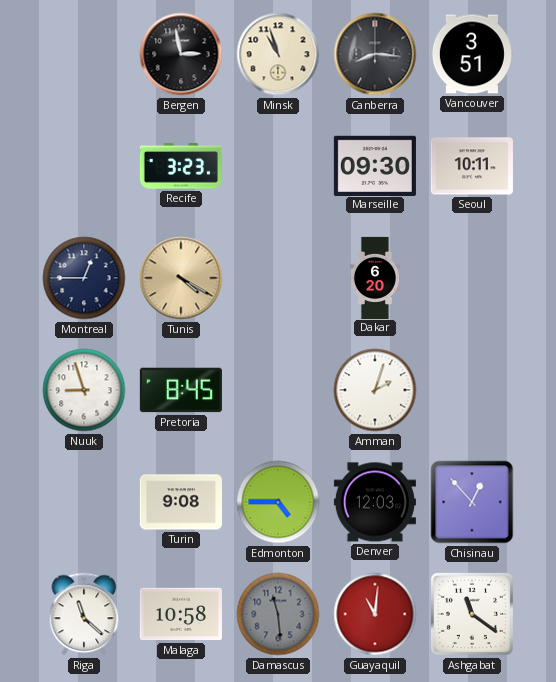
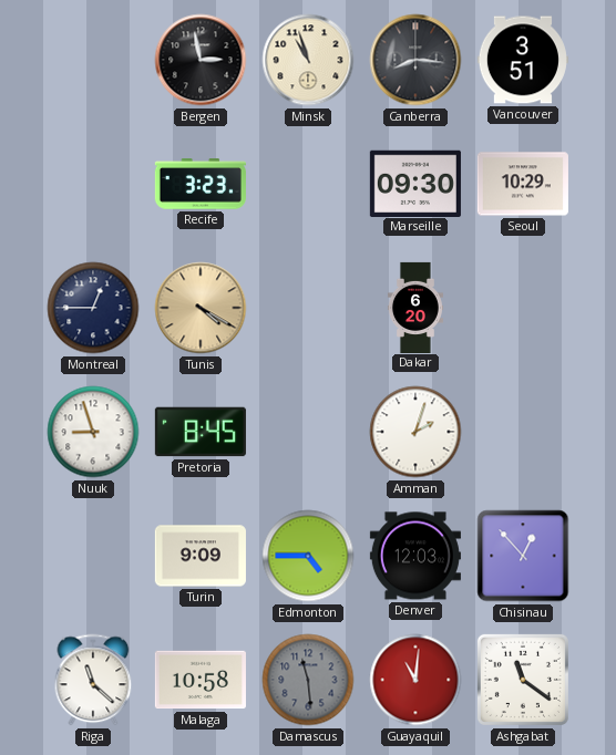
Seoul: 10:11 -> 10:29 (523, 184)
Turin: 9:08 -> 9:09 (201, 556)
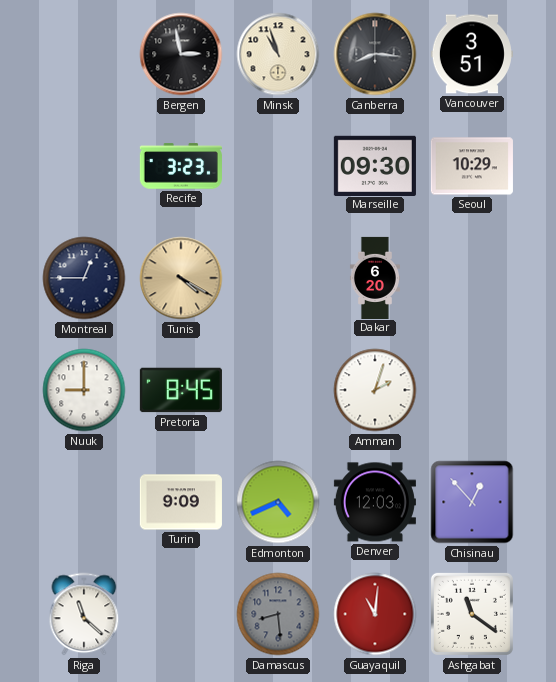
Nuuk: 8:57 -> 9:00 (84, 390)
Edmonton: 4:45 -> 4:41 (278, 502)
Malaga: 10:58 -> none (201, 680)
Damascus: 11:29 -> 8:29 (278, 614)
